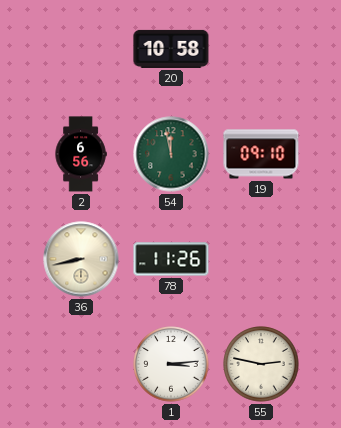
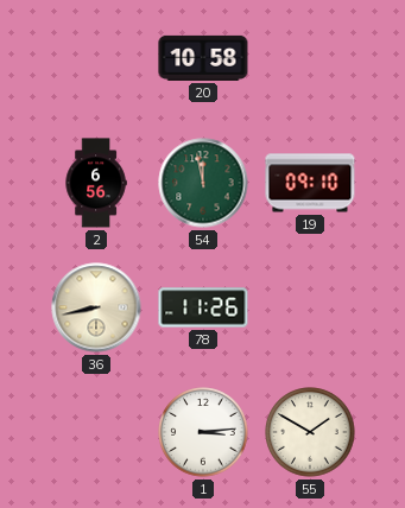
55: 2:47 -> 1:50 (310, 432)
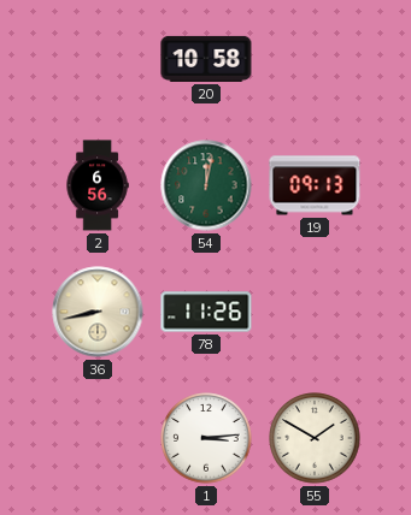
54: 11:58 -> 12:02 (206, 185)
19: 09:10 -> 09:13 (315, 185)
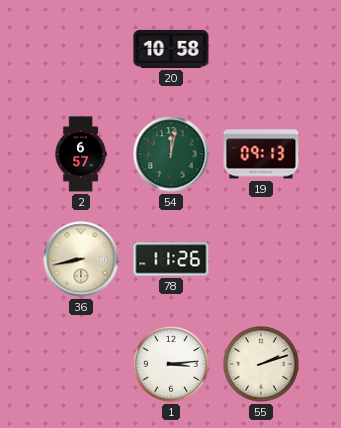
2: 6:56 -> 6:57 (81, 154)
55: 1:50 -> 2:12 (261, 364)
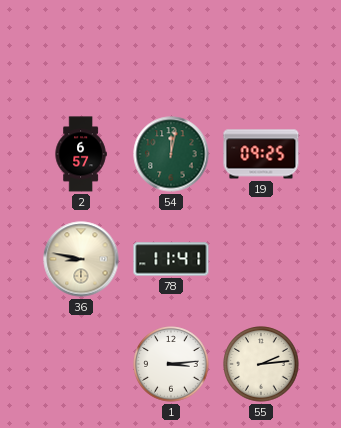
20: 10:58 -> none (171, 49)
19: 09:13 -> 09:25 (261, 154)
36: 8:43 -> 8:47 (81, 259)
78: 11:26 -> 11:41 (171, 259)
55: 2:12 -> 2:14 (261, 364)
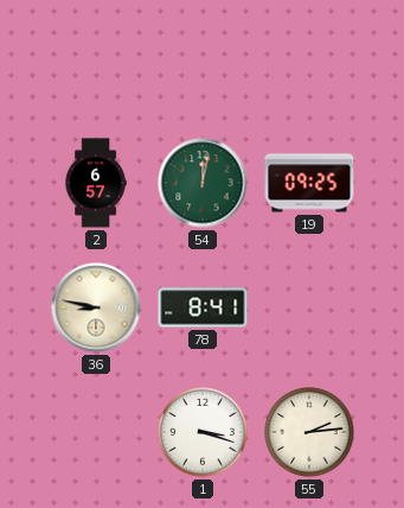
78: 11:41 -> 8:41 (203, 307)
1: 3:14 -> 3:18 (203, 432)
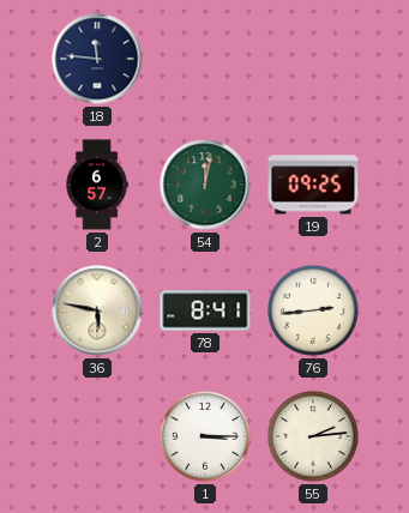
18: none -> 11:46 (97, 59)
36: 8:47 -> 5:47 (97, 310)
76: none -> 2:44 (313, 310)
1: 3:18 -> 3:15 (205, 436)
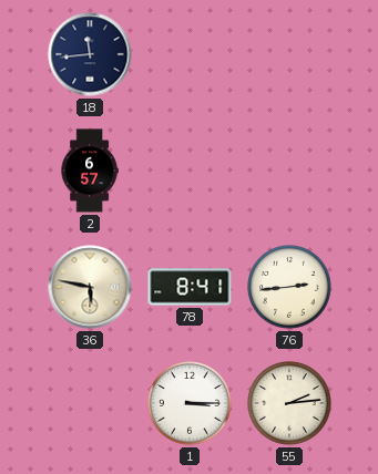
18: 11:46 -> 11:44 (90, 54)
54: 12:02 -> none (205, 185)
19: 09:25 -> none (313, 185)
